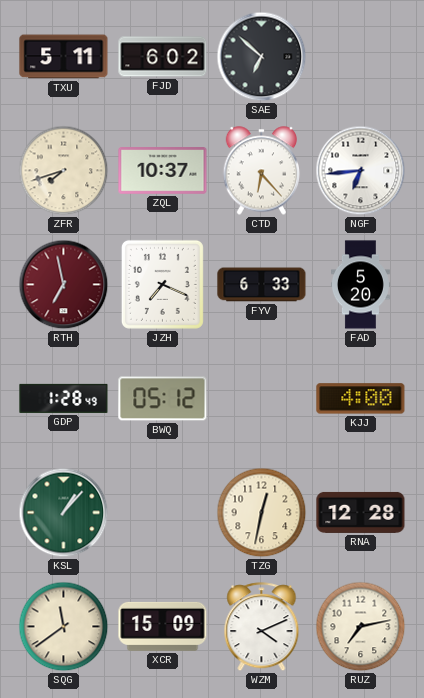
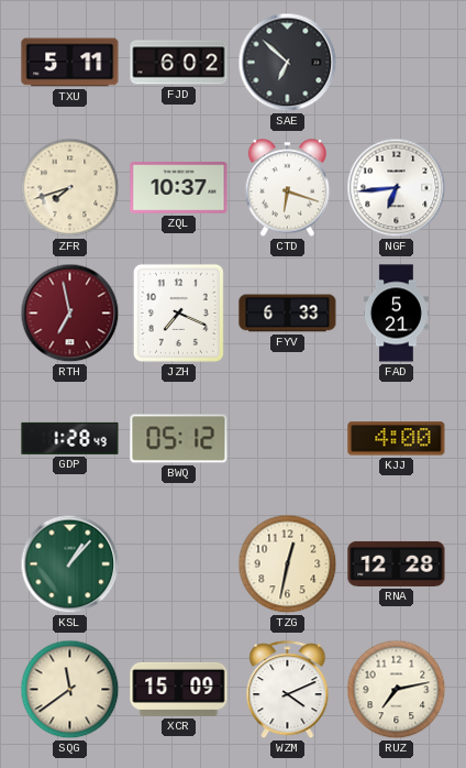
CTD: 6:23 -> 6:18 (288, 188)
FAD: 5:20 -> 5:21 (396, 314)
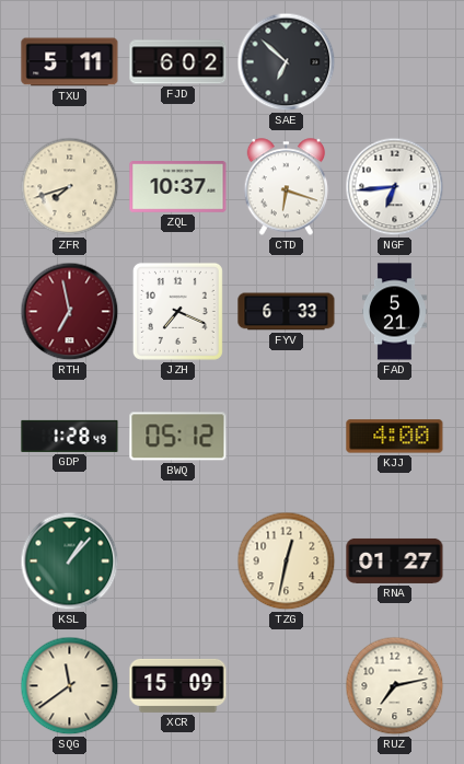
RNA: 12:28 -> 01:27 (395, 560)
WZM: 4:11 -> none (288, 690)
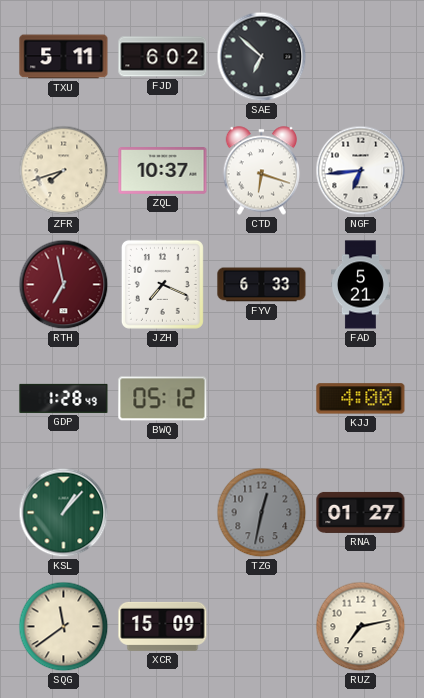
TZG dial: cream -> grey (262, 513)
